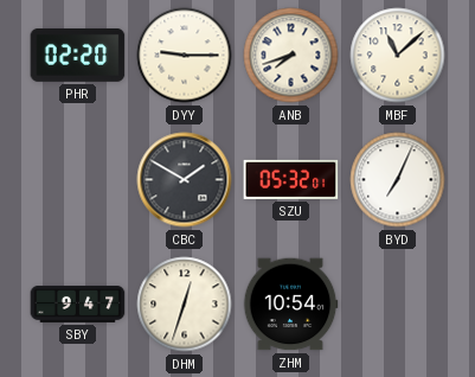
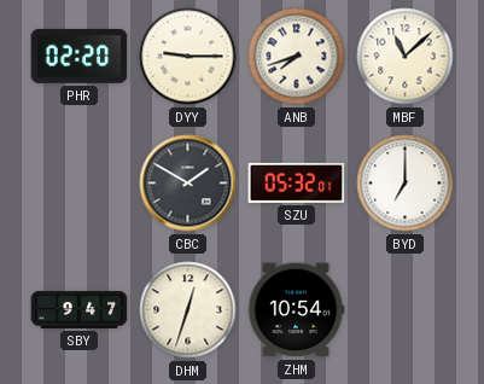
BYD: 7:04 -> 7:00 (406, 184)
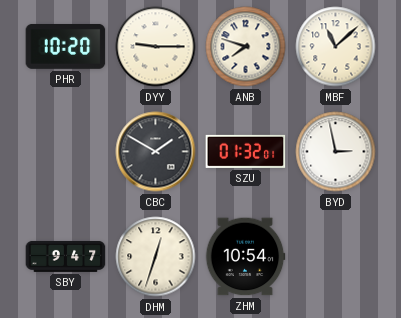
PHR: 02:20 -> 10:20 (66, 46)
ANB: 7:42 -> 7:48 (246, 47)
SZU: 05:32 -> 01:32 (246, 151)
BYD: 7:00 -> 2:58 (336, 152)
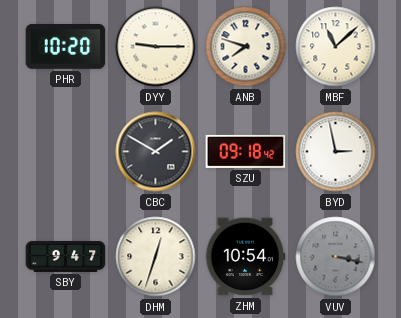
SZU: 01:32 -> 09:18 (246, 151)
VUV: none -> 3:17 (336, 257)
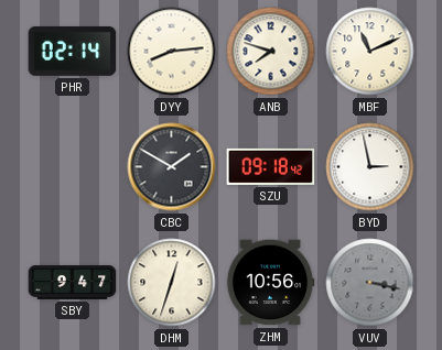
PHR: 10:20 -> 02:14 (73, 51)
DYY: 9:15 -> 8:14 (172, 52)
MBF: 11:08 -> 11:11 (370, 52)
ZHM: 10:54 -> 10:56 (270, 283)
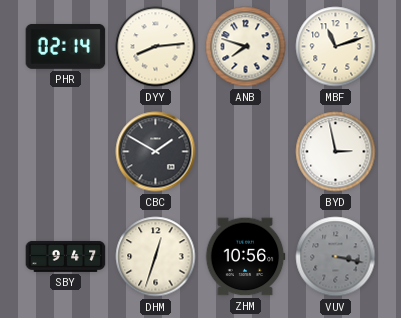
MBF: 11:11 -> 11:12 (336, 47)
SZU: 09:18 -> none (271, 166)
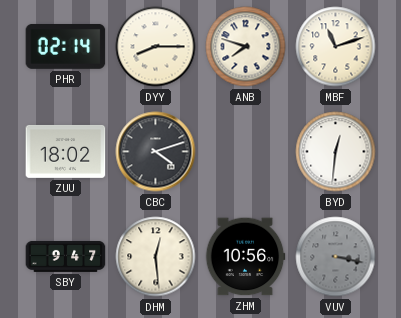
DYY: 8:14 -> 8:15 (156, 47)
ZUU: none -> 18:02 (66, 151)
CBC: 1:50 -> 4:12 (156, 152)
BYD: 2:58 -> 12:31 (336, 152)
DHM: 12:33 -> 12:29 (156, 257)
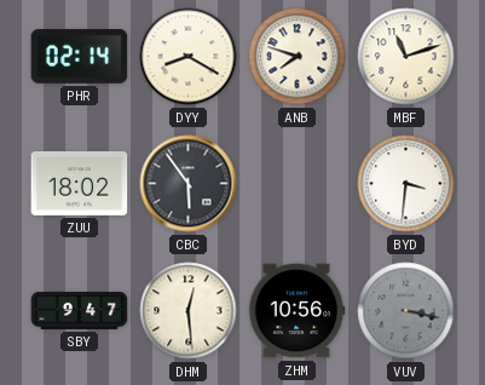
DYY: 8:15 -> 8:20 (189, 57)
CBC: 4:12 -> 5:54 (189, 184)
BYD: 12:31 -> 3:31 (406, 184)
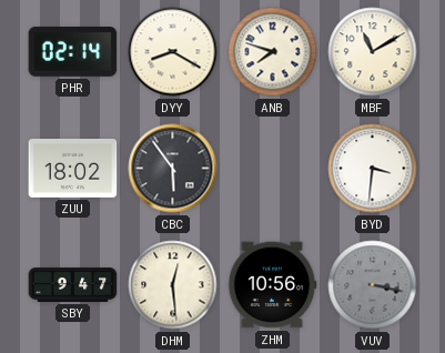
MBF: 11:12 -> 11:10 (373, 52)
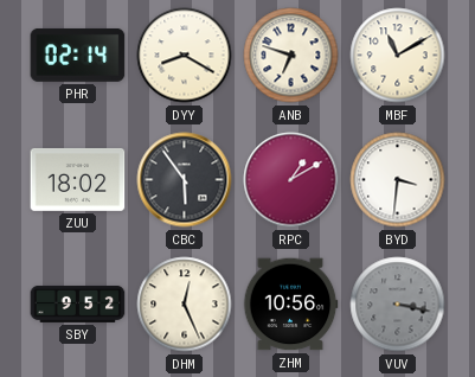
ANB: 7:48 -> 6:48 (291, 56)
RPC: none -> 1:10 (291, 180)
SBY: 9:47 -> 9:52 (78, 303)
DHM: 12:29 -> 12:26 (185, 305)
